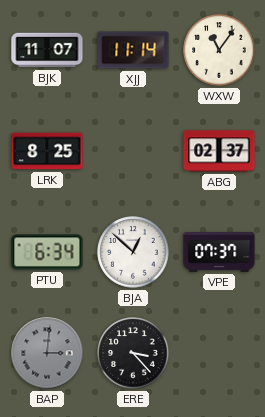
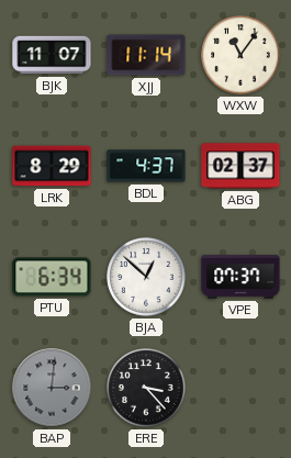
LRK: 8:25 -> 8:29 (52, 166)
BDL: none -> 4:37 (146, 166)
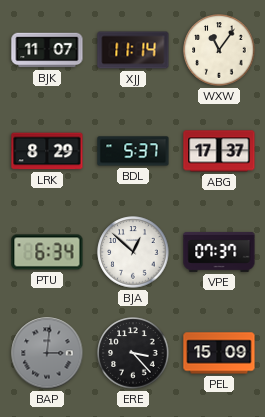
BDL: 4:37 -> 5:37 (133, 151)
ABG: 02:37 -> 17:37 (219, 151)
PEL: none -> 15:09 (219, 353)
